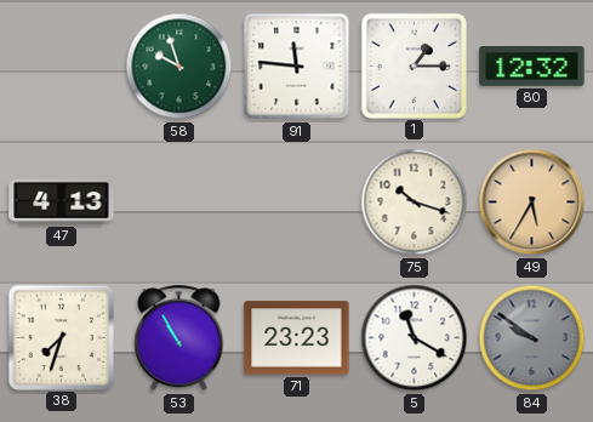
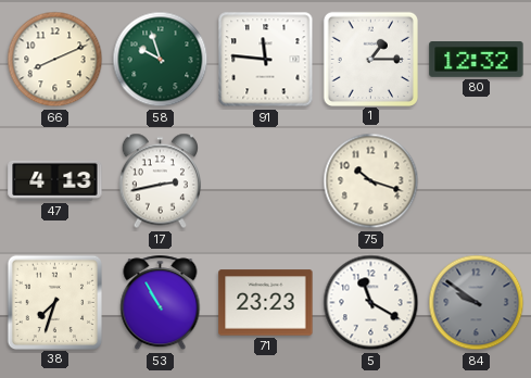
66: none -> 8:11 (55, 60)
17: none -> 2:43 (160, 181)
49: 5:35 -> none (532, 203)
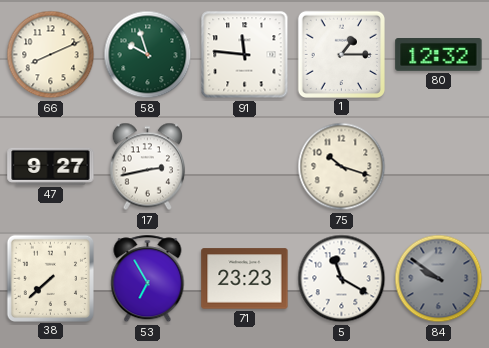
47: 4:13 -> 9:27 (51, 166)
38: 7:33 -> 7:38 (50, 278)
53: 10:55 -> 6:55 (148, 279)
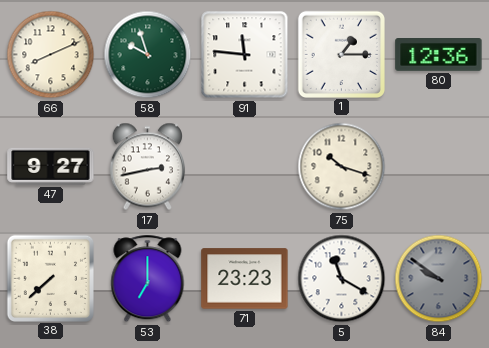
80: 12:32 -> 12:36 (439, 55)
53: 6:55 -> 7:00 (148, 279)
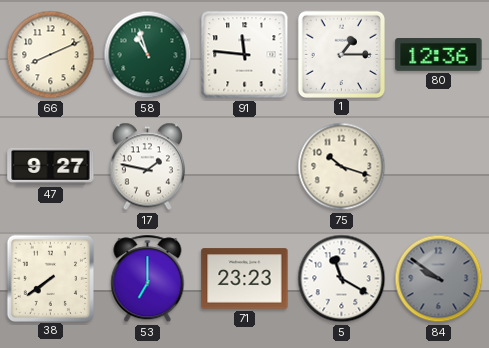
58: 9:57 -> 10:57 (148, 55)
17: 2:43 -> 1:47 (147, 167)
38: 7:38 -> 7:39 (50, 278)
